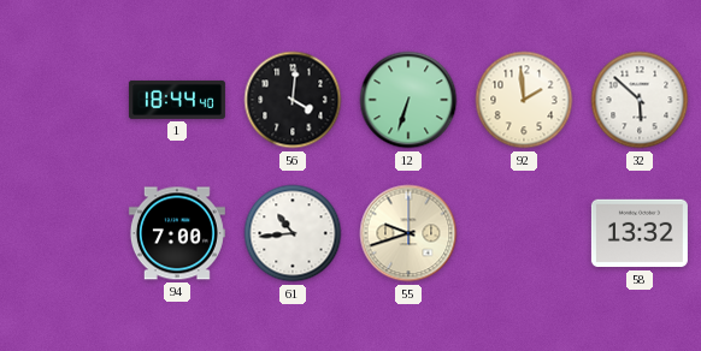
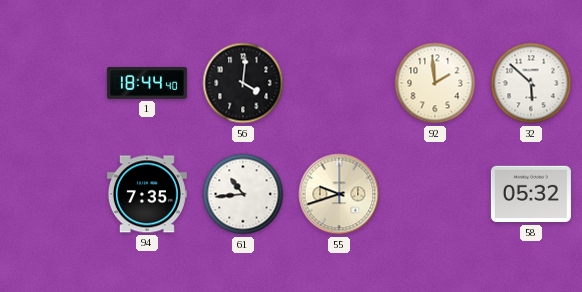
12: 6:33 -> none (408, 100)
94: 7:00 -> 7:35 (147, 194)
58: 13:32 -> 05:32 (531, 194)
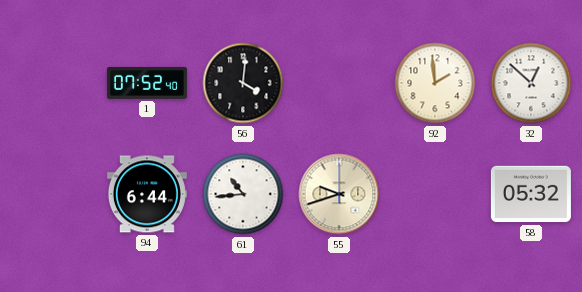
1: 18:44 -> 07:52 (147, 83)
32: 5:52 -> 12:52 (531, 83)
94: 7:35 -> 6:44 (147, 194)
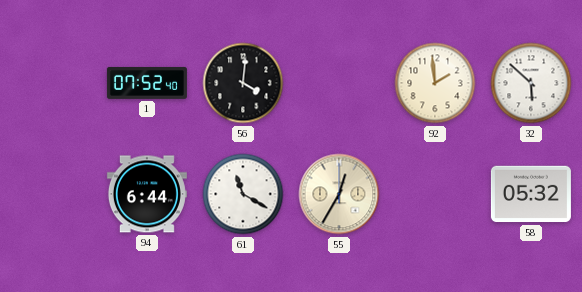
32: 12:52 -> 5:52 (531, 83)
61: 10:44 -> 11:20 (243, 194)
55: 9:42 -> 12:35 (339, 194)
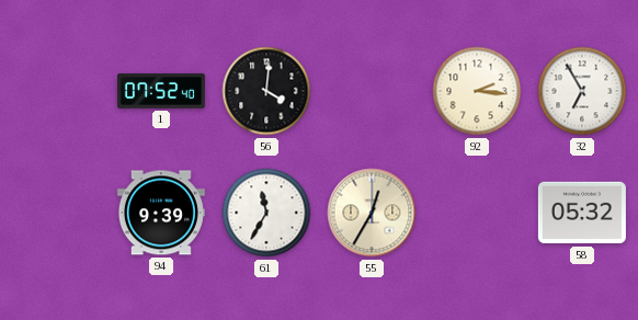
92: 1:59 -> 2:16 (477, 91)
32: 5:52 -> 6:55 (582, 91)
94: 6:44 -> 9:39 (161, 213)
61: 11:20 -> 11:35 (266, 213)
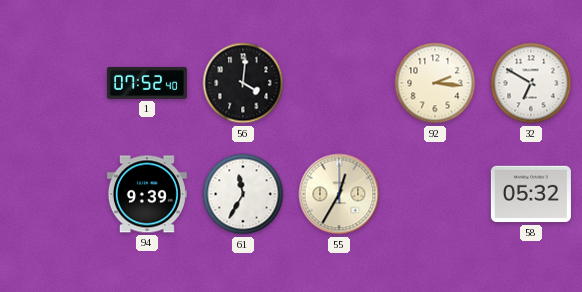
32: 6:55 -> 6:50 (531, 83)
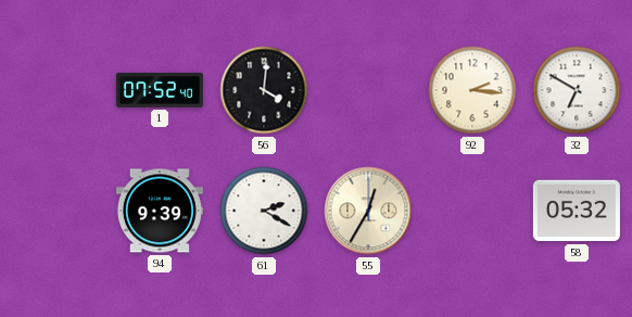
61: 11:35 -> 2:20 (264, 211)
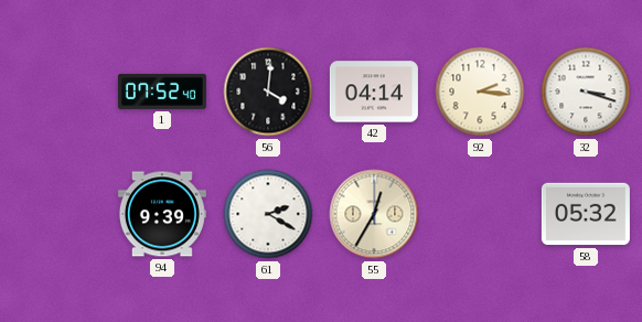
42: none -> 04:14 (374, 92)
32: 6:50 -> 3:18 (586, 92)
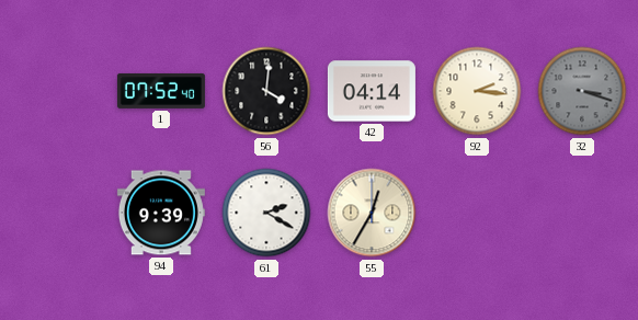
32 dial: white -> grey (582, 91)
58: 05:32 -> none (586, 214)
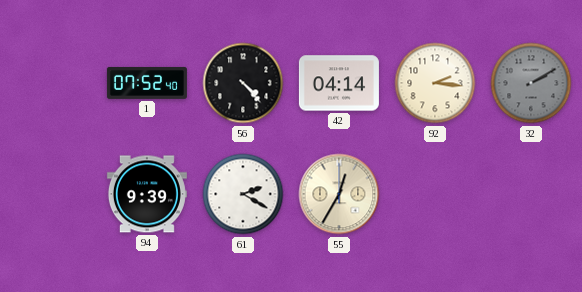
56: 4:01 -> 4:23 (243, 83)
32: 3:18 -> 2:10 (531, 83)
